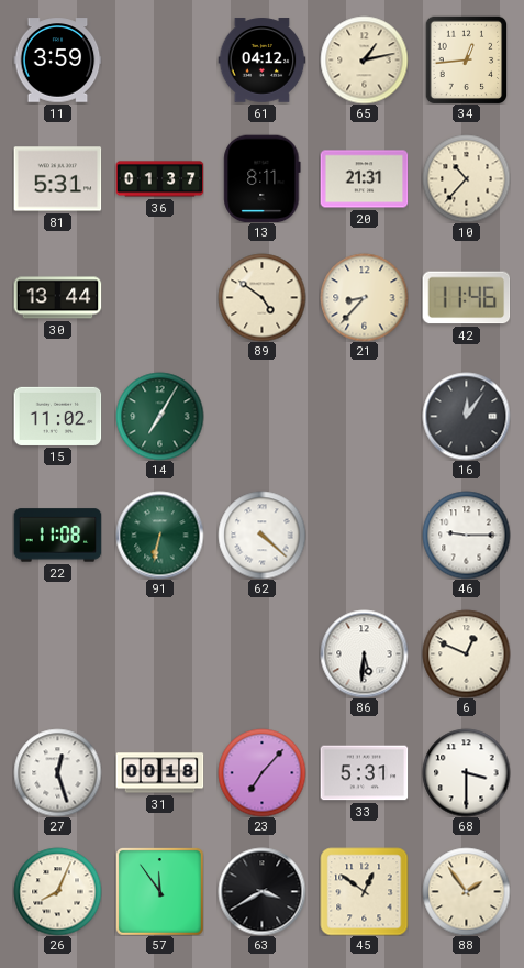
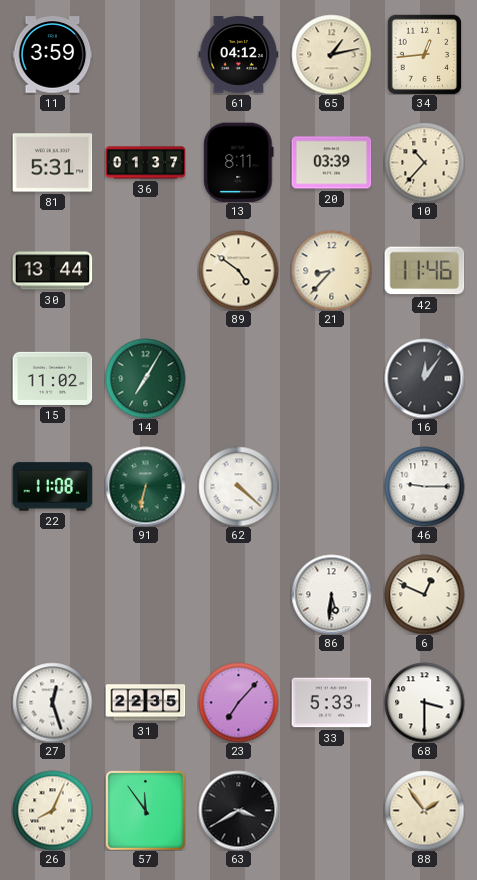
20: 21:31 -> 03:39 (331, 163)
31: 00:18 -> 22:35 (145, 703)
33: 5:31 -> 5:33 (331, 703)
45: 12:51 -> none (364, 891)
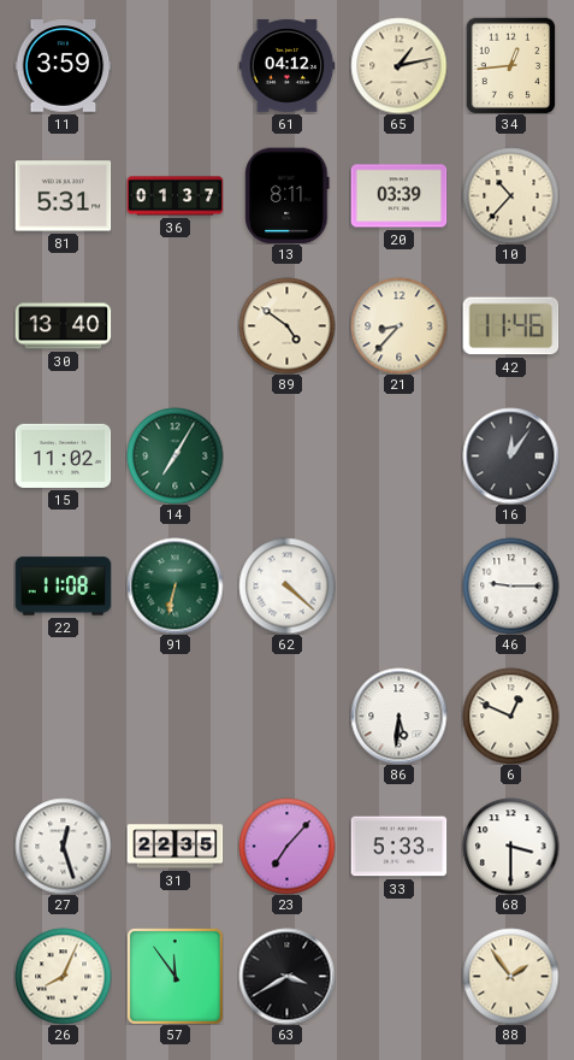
30: 13:44 -> 13:40 (63, 326)
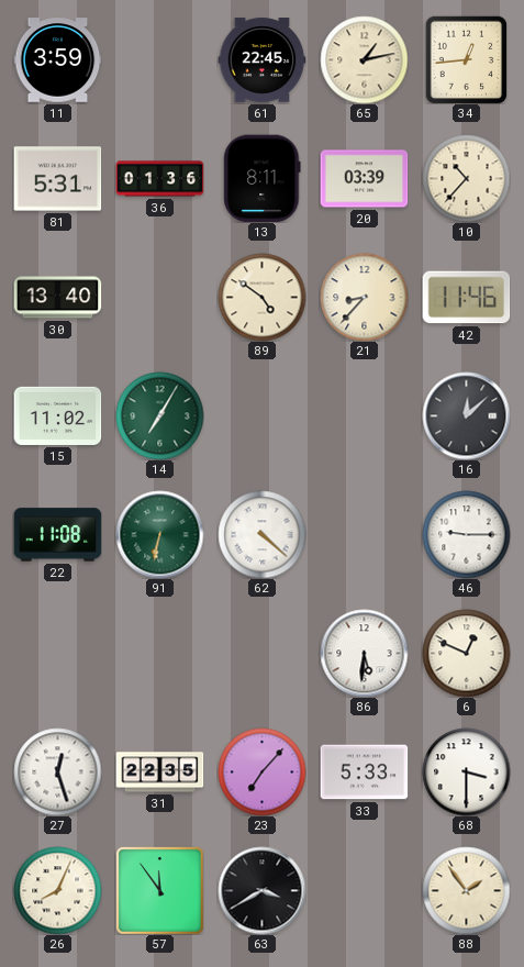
61: 04:12 -> 22:45 (261, 60)
36: 01:37 -> 01:36 (159, 179)
16: 12:06 -> 12:08 (466, 415)
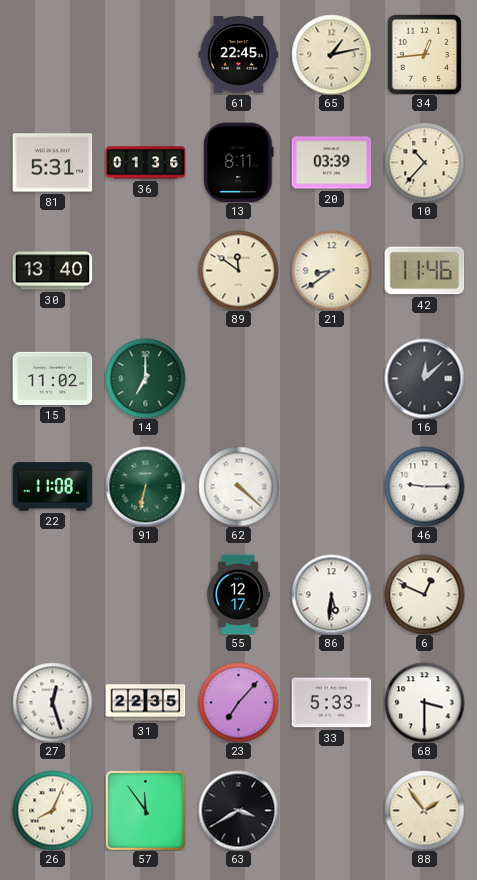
11: 3:59 -> none (57, 60)
89: 4:51 -> 11:51 (238, 270)
21: 8:37 -> 8:39 (331, 270)
14: 7:05 -> 7:00 (145, 378)
55: none -> 12:17 (238, 594)
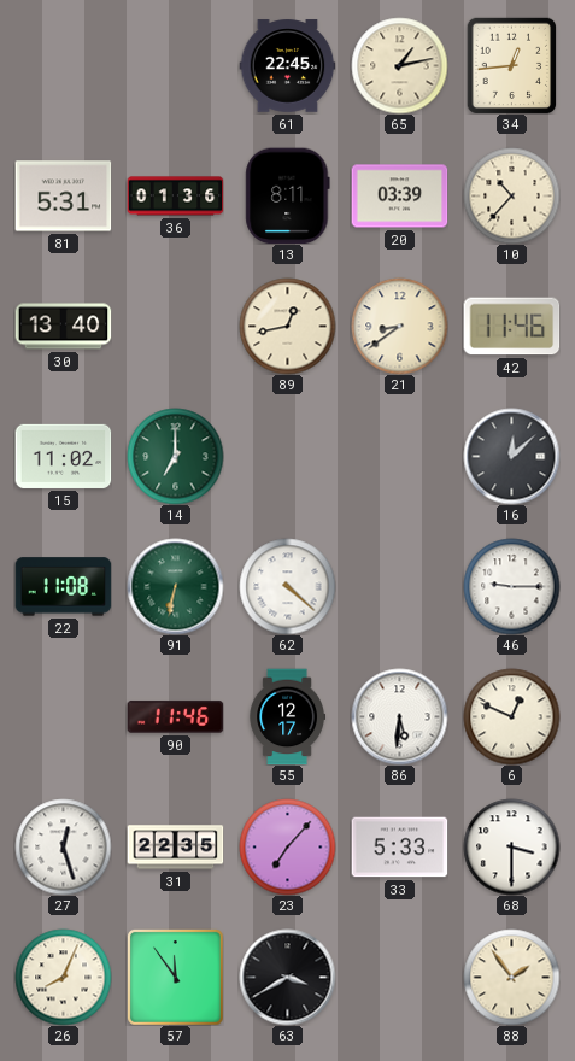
89: 11:51 -> 12:43 (287, 326)
90: none -> 11:46 (175, 717)
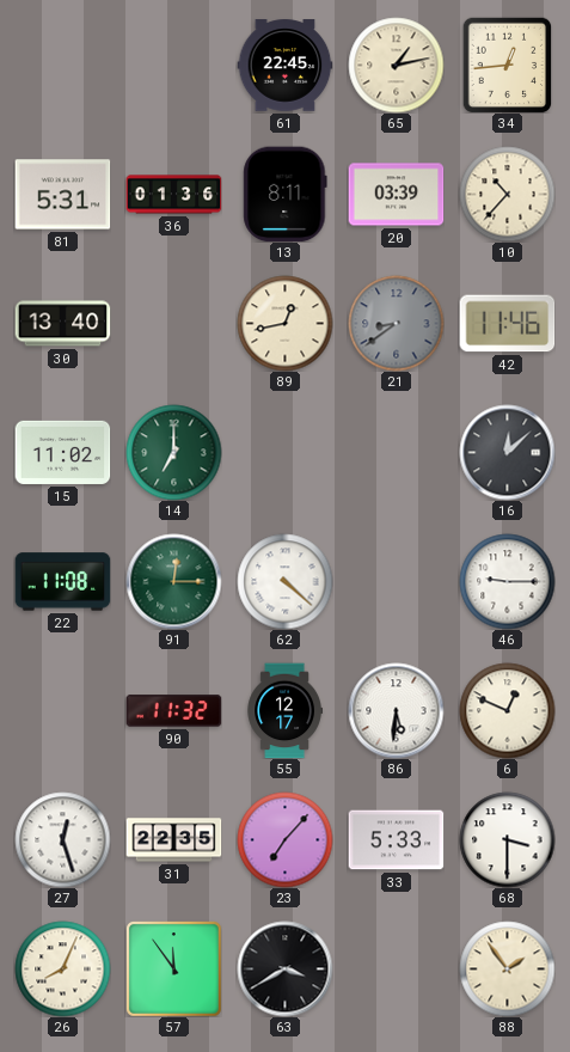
21 dial: cream -> grey (396, 323)
91: 6:32 -> 12:15 (173, 581)
90: 11:46 -> 11:32 (173, 711)
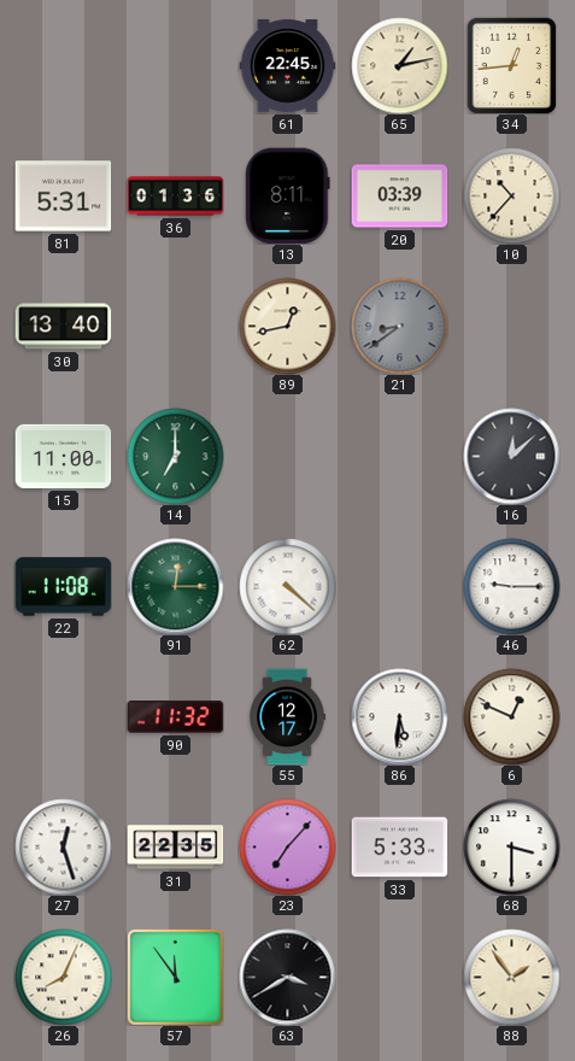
42: 11:46 -> none (507, 324)
15: 11:02 -> 11:00 (63, 456)
